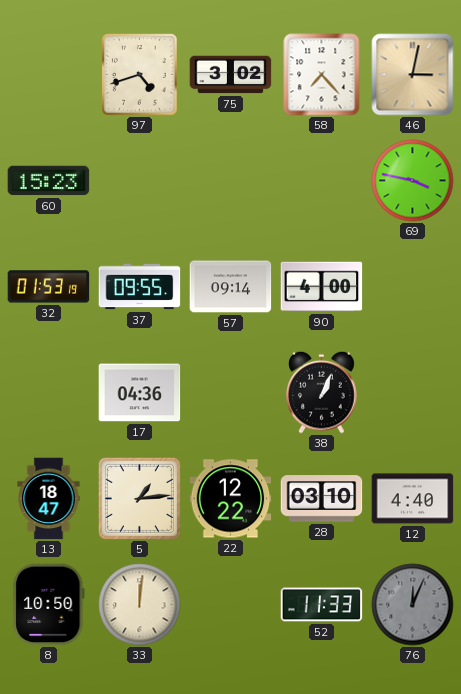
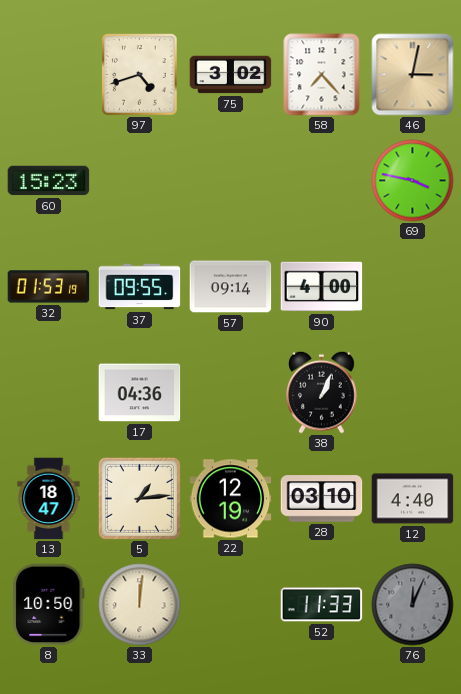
22: 12:22 -> 12:19 (231, 499)
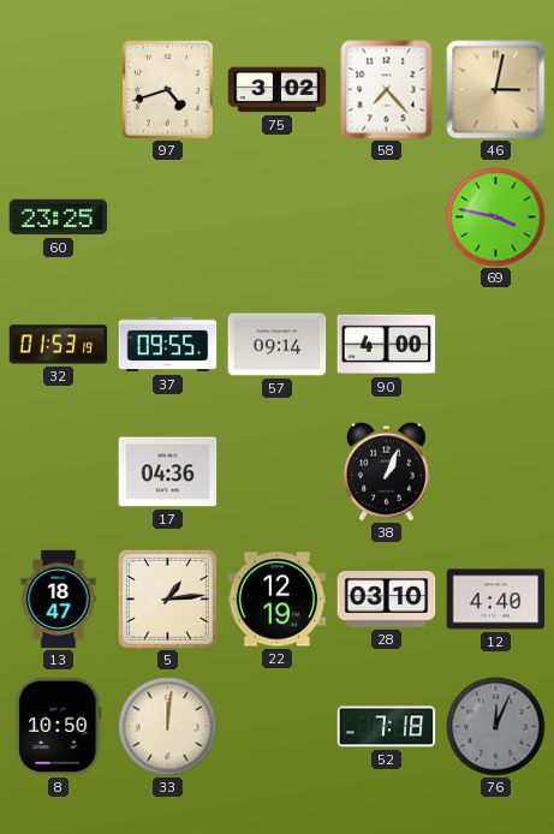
60: 15:23 -> 23:25 (59, 218)
52: 11:33 -> 7:18 (387, 727)
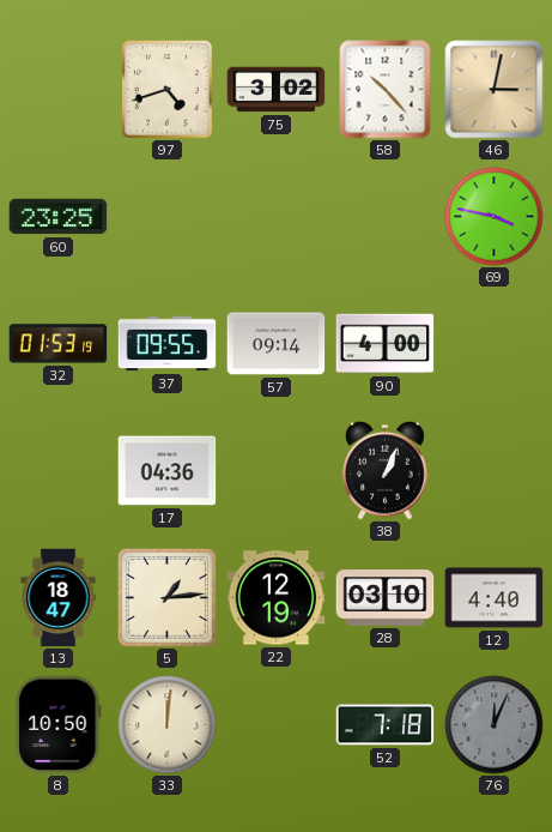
58: 7:23 -> 10:23 (386, 90)
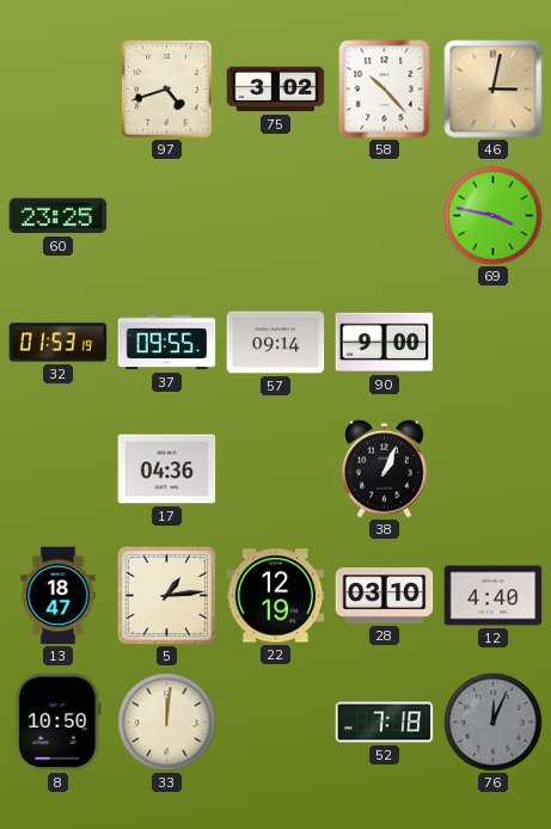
90: 4:00 -> 9:00 (385, 343)
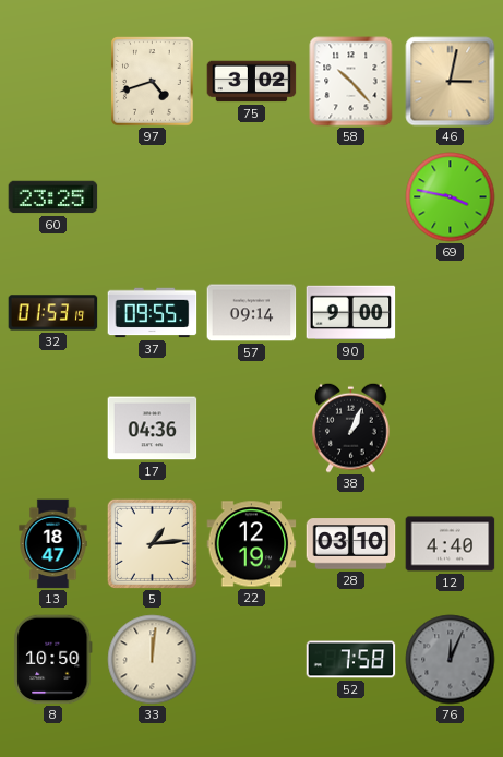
52: 7:18 -> 7:58 (351, 660)
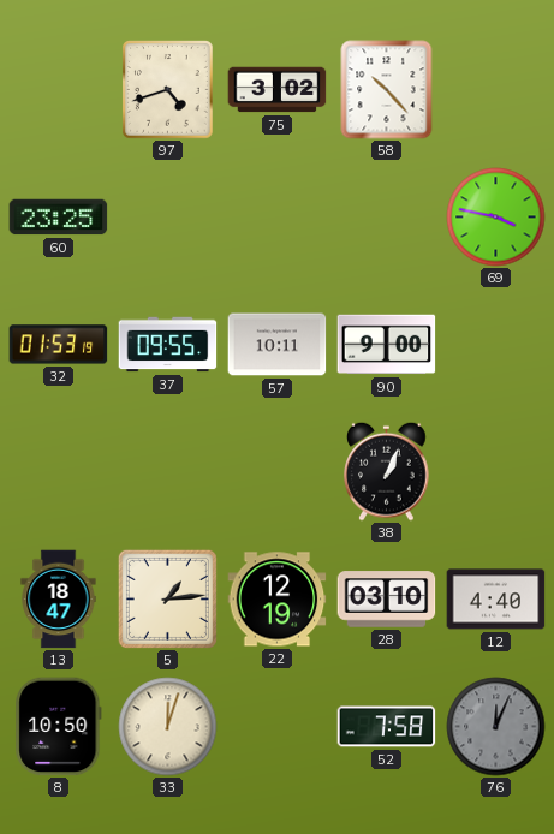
46: 3:02 -> none (451, 82)
57: 09:14 -> 10:11 (278, 345)
17: 04:36 -> none (153, 429)
33: 12:01 -> 12:03 (168, 727)
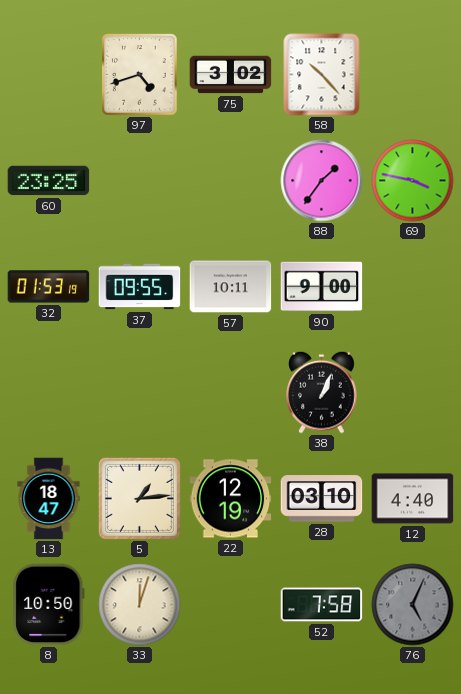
88: none -> 1:36 (322, 181)
76: 12:04 -> 5:04 (413, 605)
